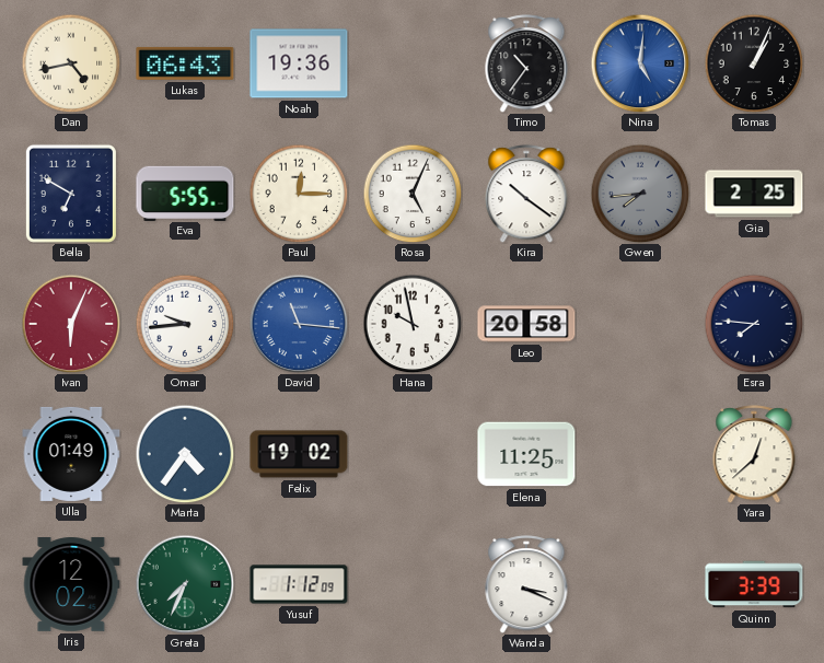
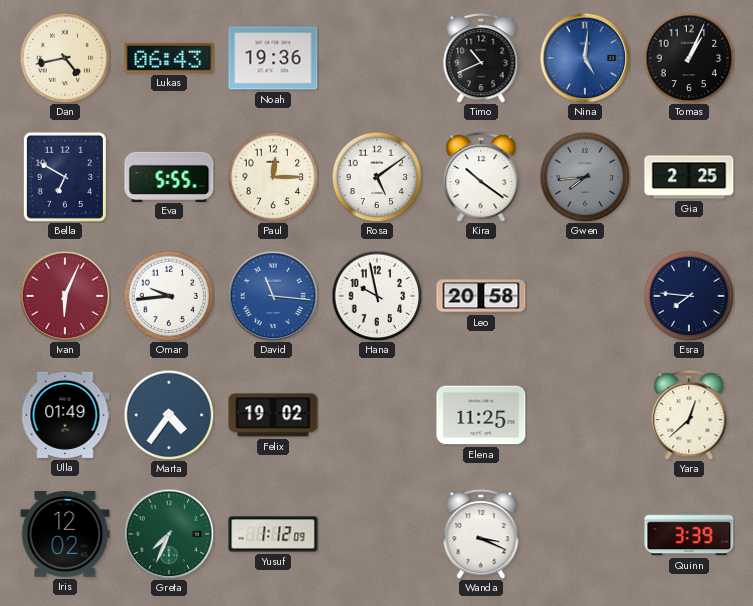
Timo: 10:36 -> 10:41 (481, 58)
Rosa: 5:04 -> 5:09 (377, 177)
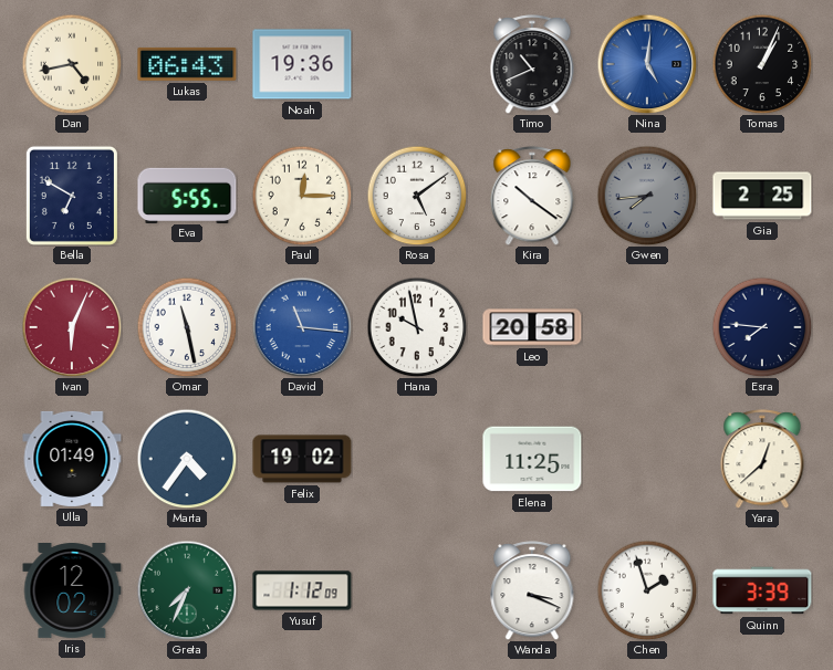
Omar: 9:44 -> 11:28 (187, 327)
Chen: none -> 1:57 (647, 590)
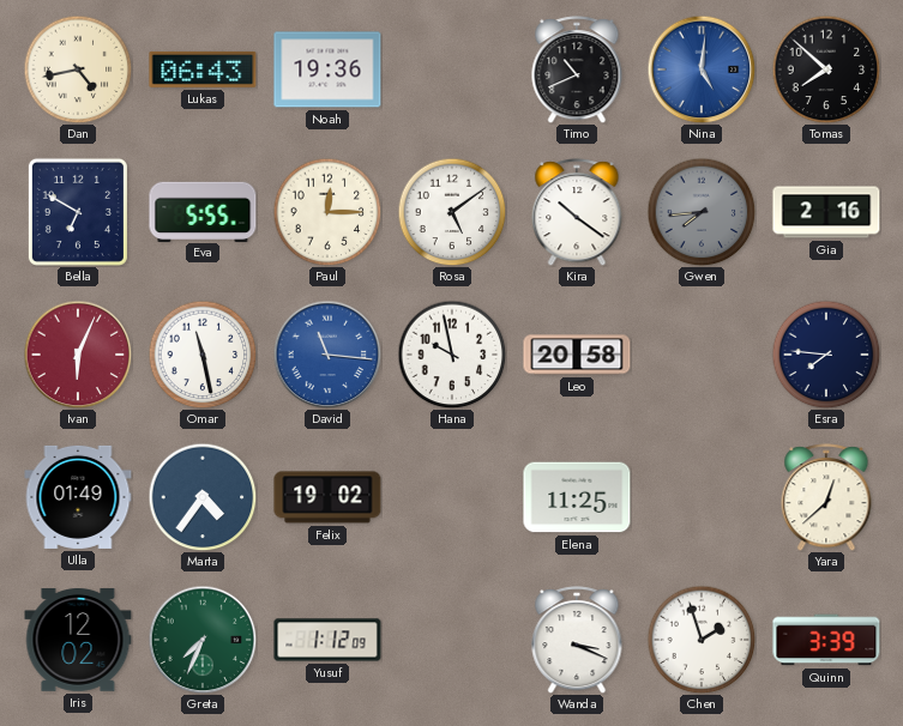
Tomas: 1:04 -> 7:52 (826, 69)
Gia: 2:25 -> 2:16 (826, 212)
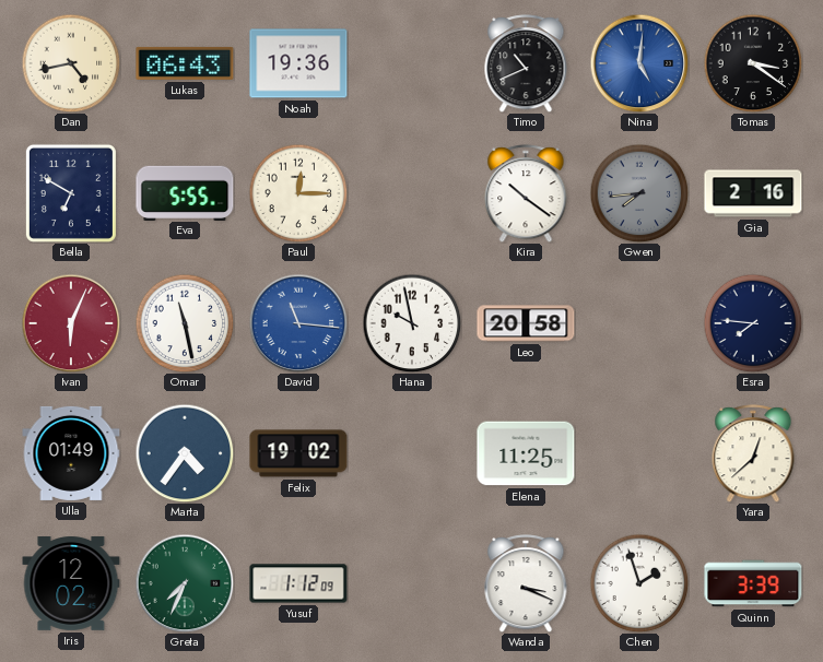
Tomas: 7:52 -> 3:21 (753, 63)
Rosa: 5:09 -> none (452, 212)
